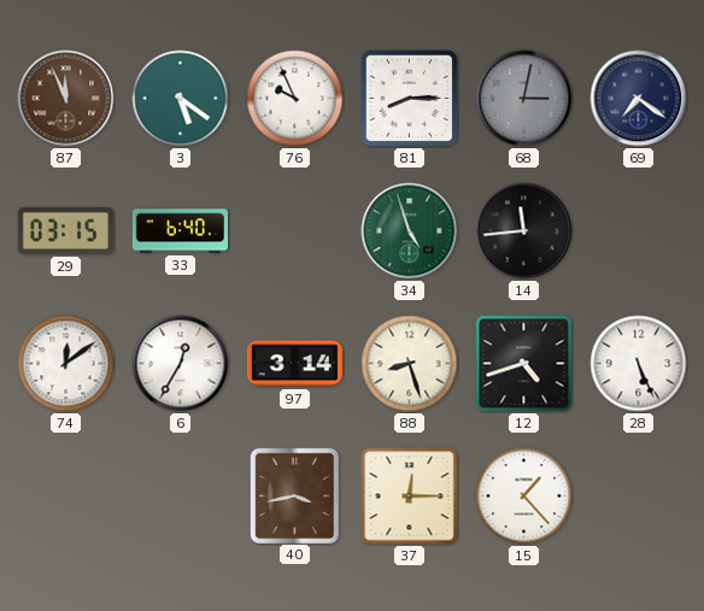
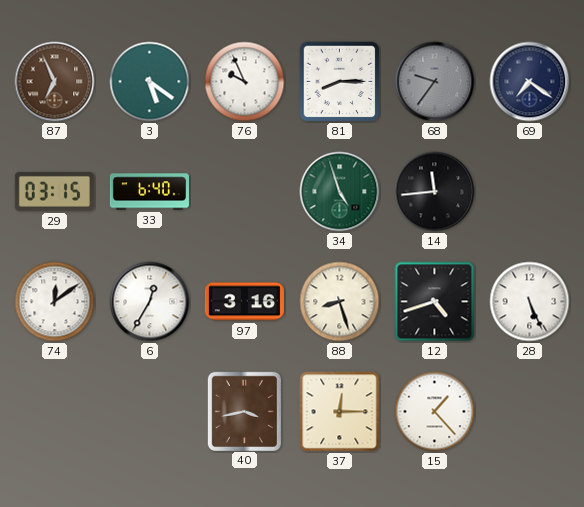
87: 11:56 -> 6:56 (55, 82)
68: 3:02 -> 9:36 (435, 82)
97: 3:14 -> 3:16 (244, 302)
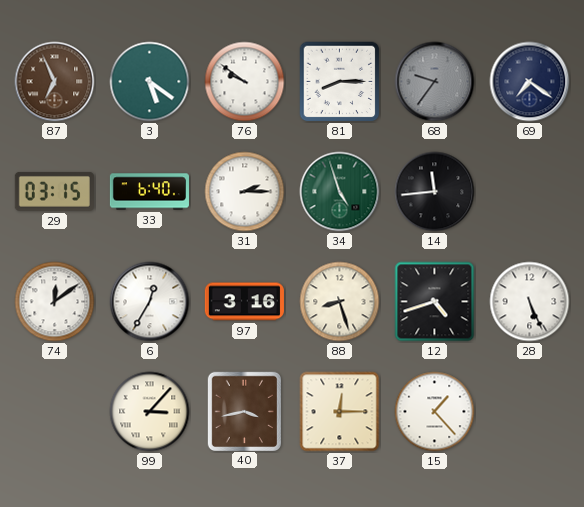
76: 9:56 -> 9:51 (245, 82)
31: none -> 2:15 (245, 192)
99: none -> 3:07 (150, 412)
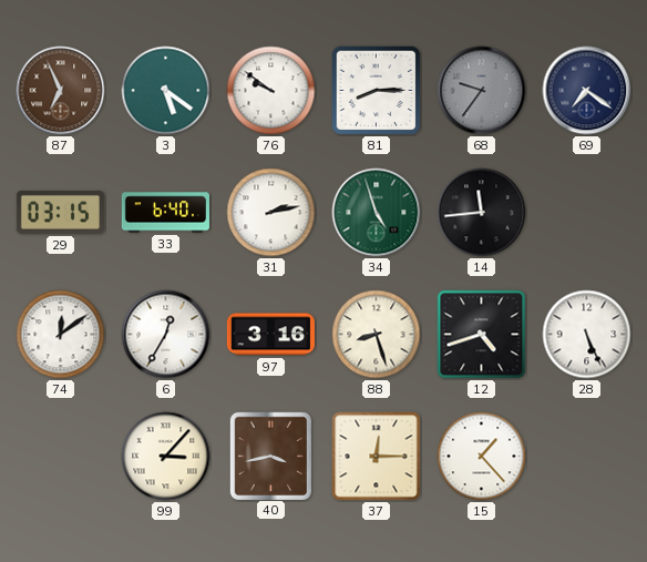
31: 2:15 -> 2:13 (271, 213)
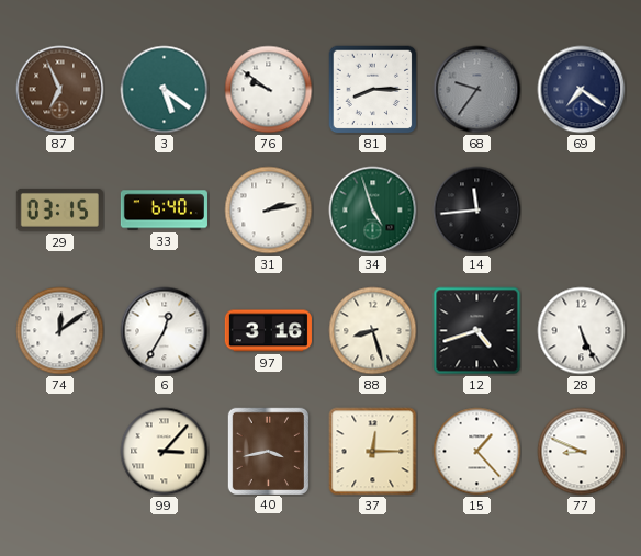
77: none -> 8:49 (582, 452)
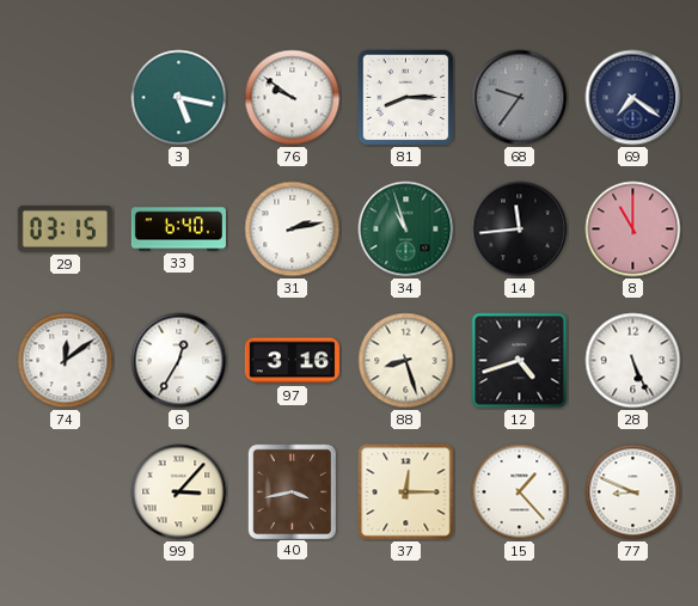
87: 6:56 -> none (60, 90)
3: 5:21 -> 5:17 (179, 98)
34: 4:57 -> 10:57 (406, 229)
8: none -> 11:00 (633, 229)
